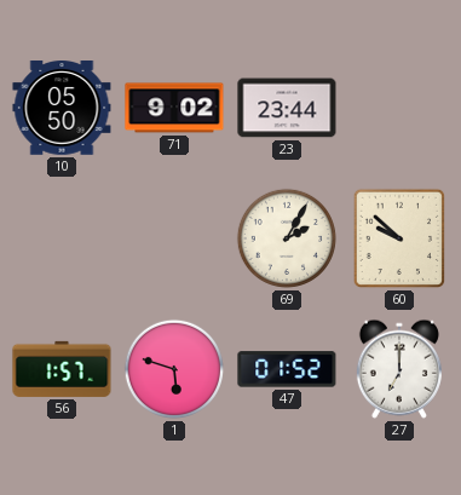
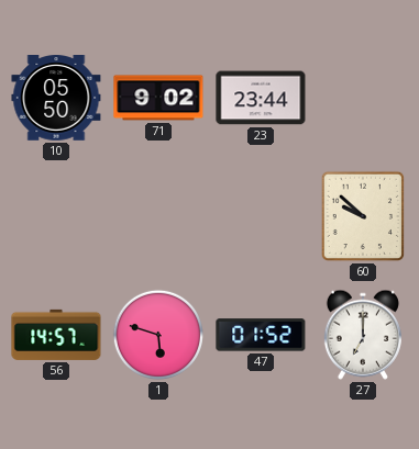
69: 2:05 -> none (287, 238)
56: 1:57 -> 14:57 (56, 335)
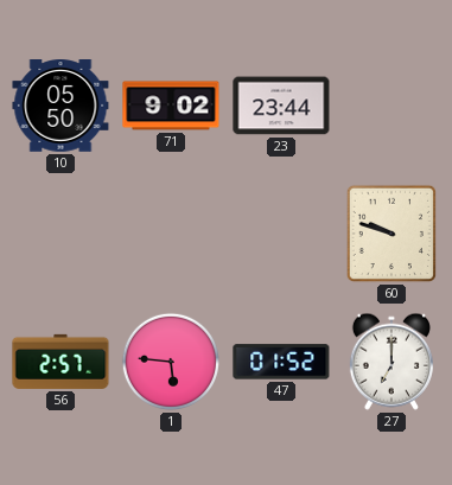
60: 9:52 -> 9:48 (390, 234)
56: 14:57 -> 2:57 (61, 362)
1: 5:48 -> 5:46 (171, 362)
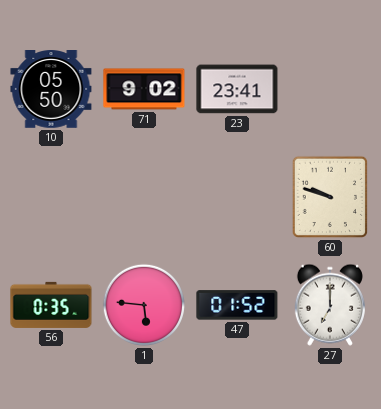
23: 23:44 -> 23:41 (237, 89)
56: 2:57 -> 0:35 (51, 305)
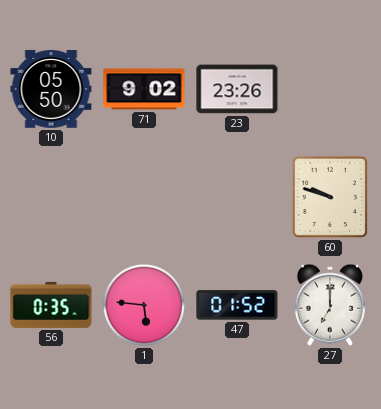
23: 23:41 -> 23:26 (237, 89)
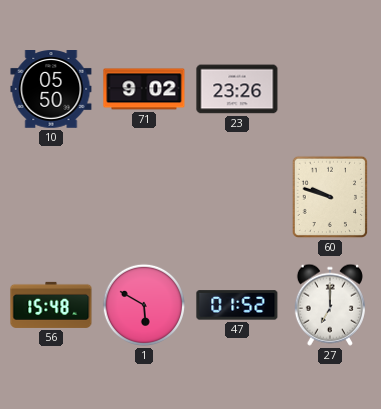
56: 0:35 -> 15:48 (51, 305)
1: 5:46 -> 5:50 (144, 305)
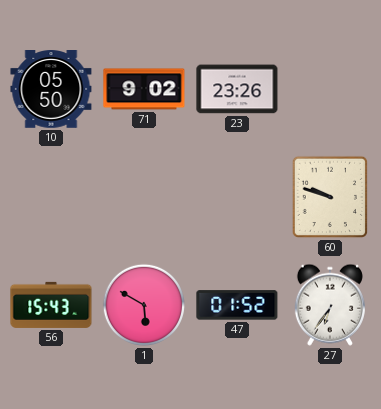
56: 15:48 -> 15:43 (51, 305)
27: 7:00 -> 6:36 (330, 305)
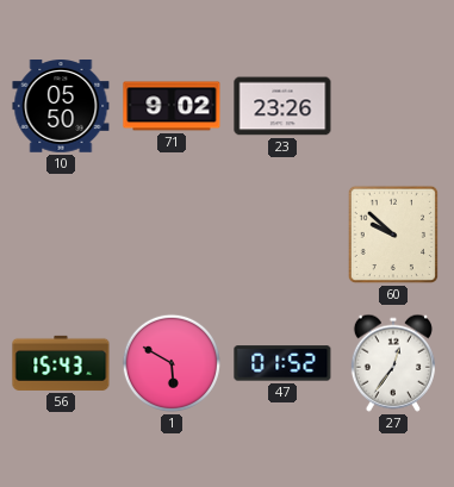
60: 9:48 -> 9:52 (392, 235)
27: 6:36 -> 12:36 (393, 363)
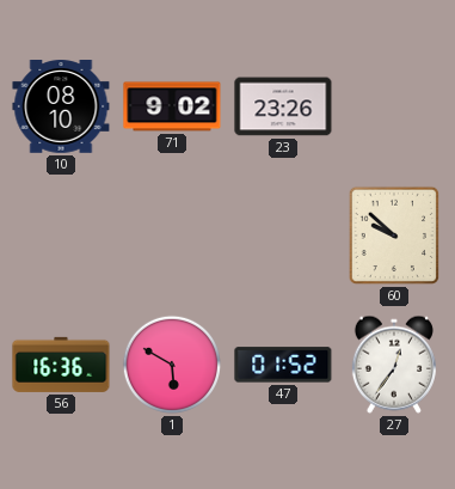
10: 05:50 -> 08:10 (61, 108)
56: 15:43 -> 16:36 (61, 365)
